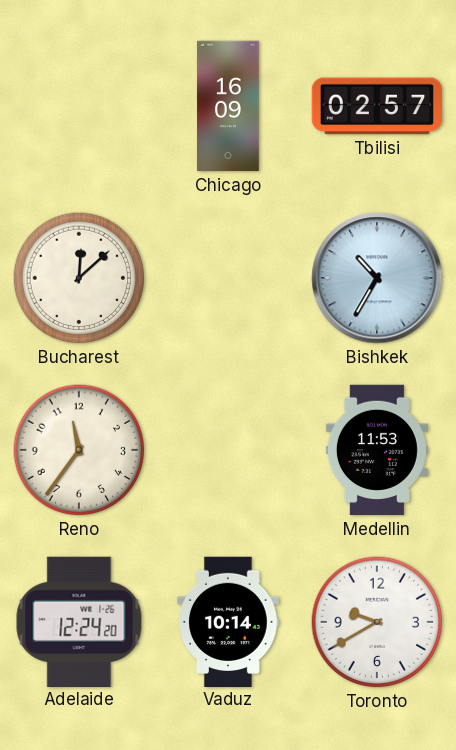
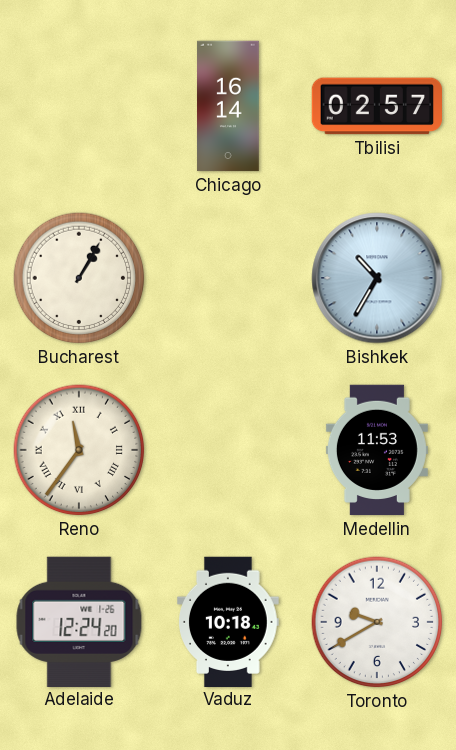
Chicago: 16:09 -> 16:14 (228, 106)
Bucharest: 12:08 -> 1:05 (79, 278)
Reno numerals: Arabic -> Roman (79, 450)
Vaduz: 10:14 -> 10:18 (229, 621)
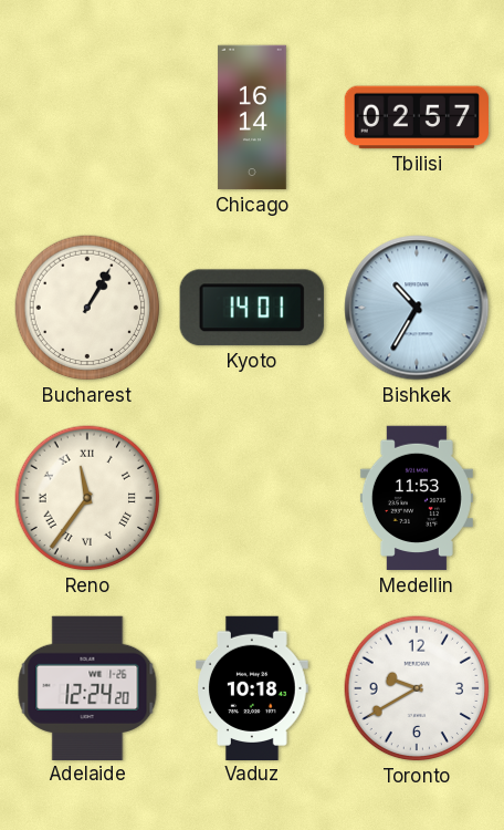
Kyoto: none -> 14:01 (252, 308)
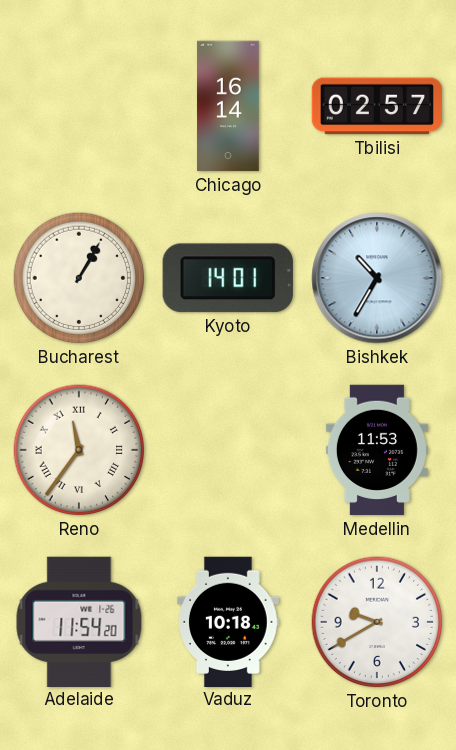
Adelaide: 12:24 -> 11:54 (79, 621)
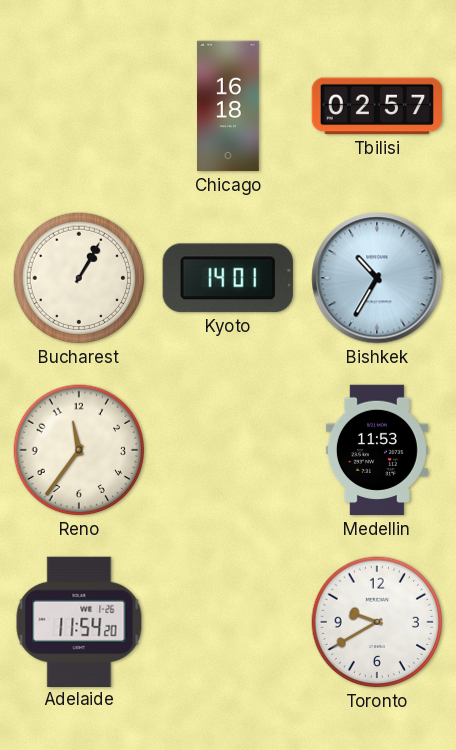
Chicago: 16:14 -> 16:18 (228, 106)
Reno numerals: Roman -> Arabic (79, 450)
Vaduz: 10:18 -> none (229, 621)
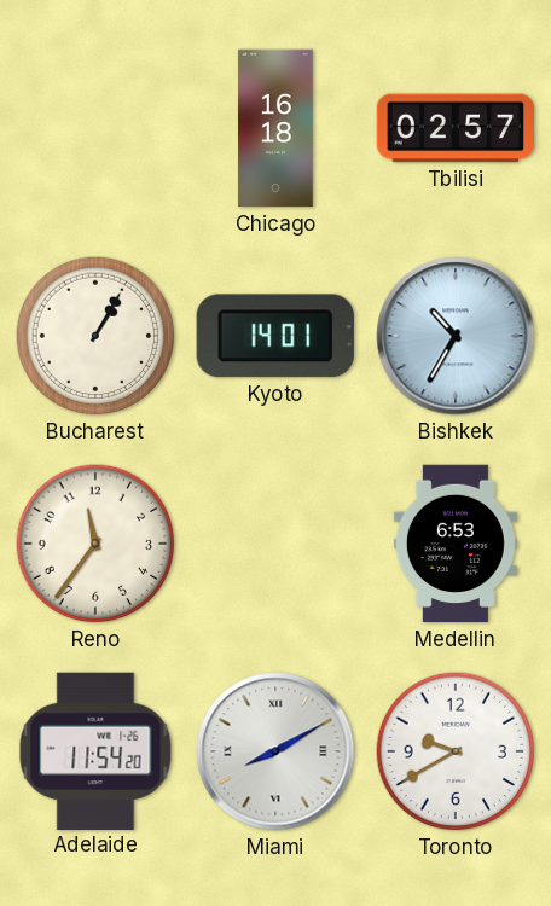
Medellin: 11:53 -> 6:53 (456, 544)
Miami: none -> 8:10 (275, 751)
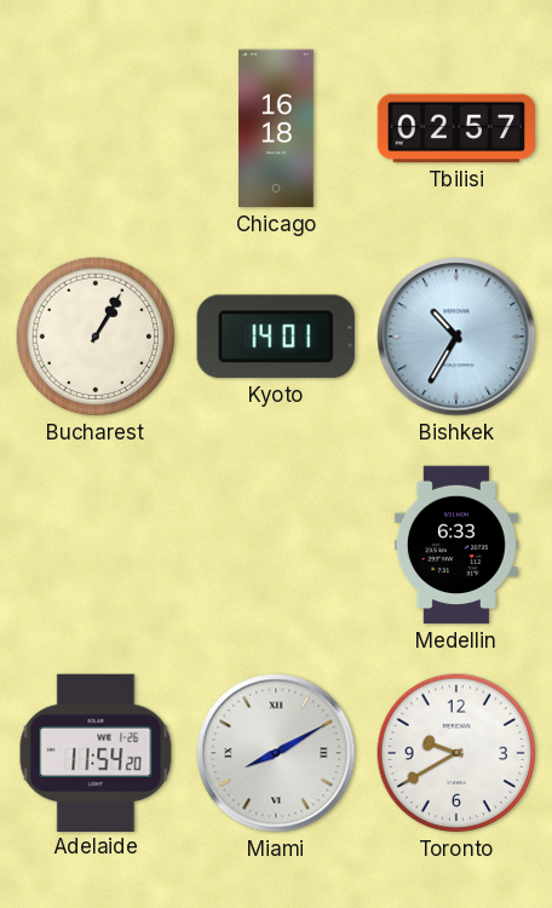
Reno: 11:36 -> none (95, 544)
Medellin: 6:53 -> 6:33 (456, 545)
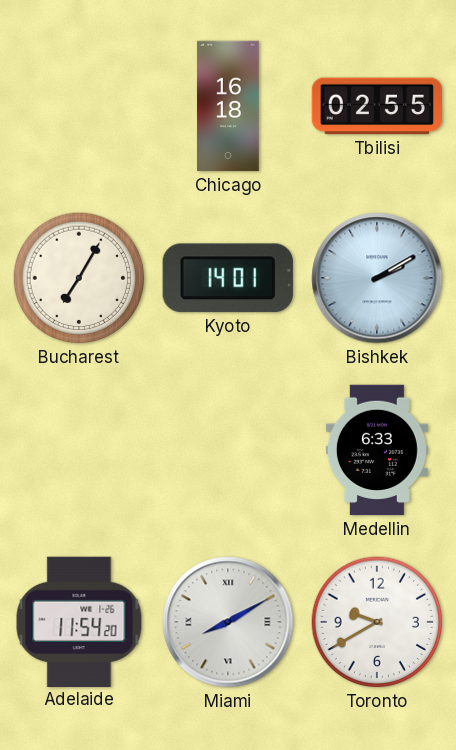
Tbilisi: 02:57 -> 02:55 (376, 106)
Bucharest: 1:05 -> 7:05 (79, 278)
Bishkek: 10:35 -> 2:10 (377, 278)
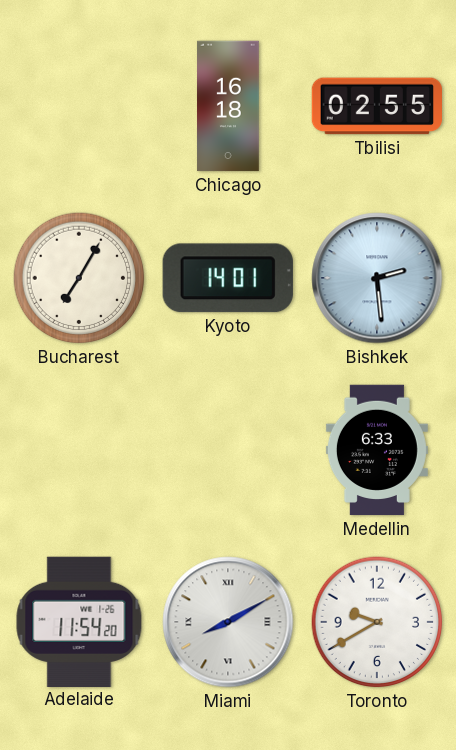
Bishkek: 2:10 -> 2:29 (377, 278)
